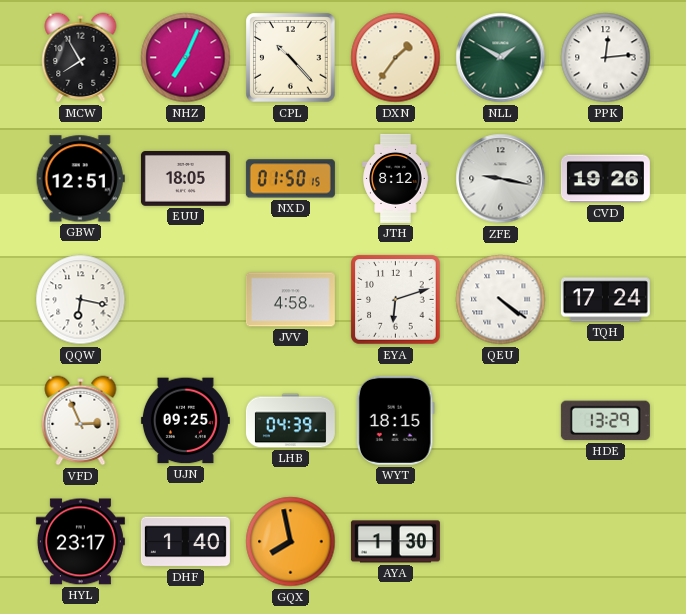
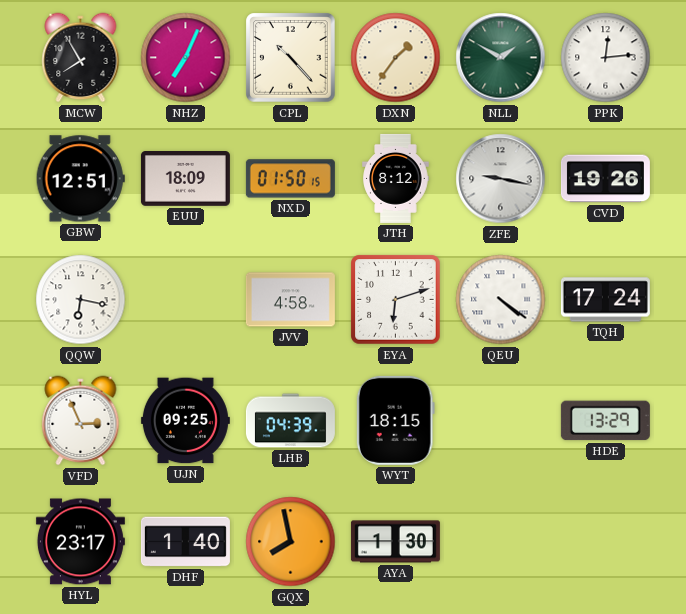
EUU: 18:05 -> 18:09 (185, 179)
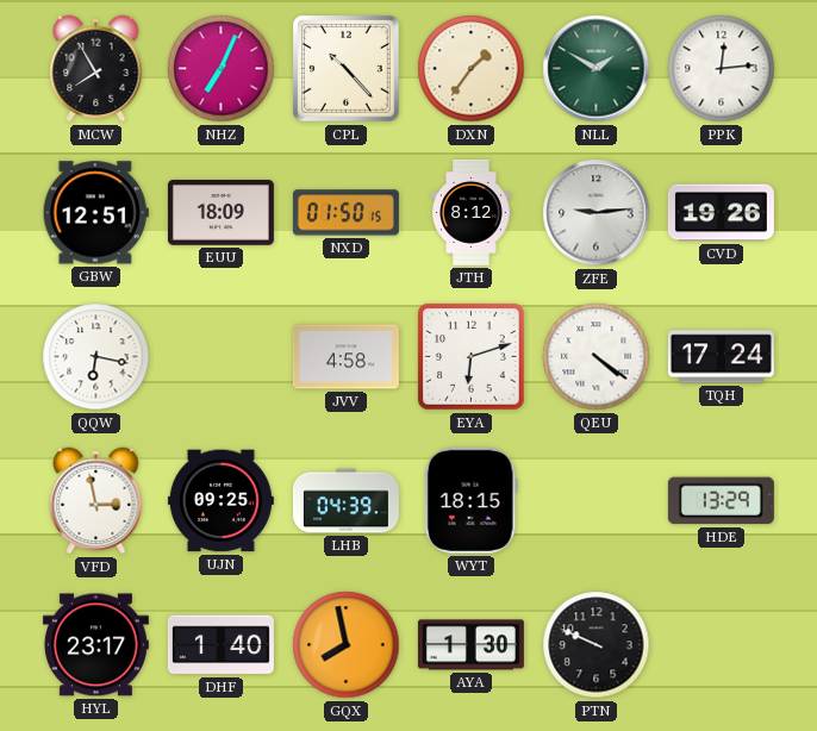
ZFE: 9:17 -> 9:14 (597, 213)
VFD: 2:56 -> 2:58 (96, 501)
PTN: none -> 9:49 (597, 645)
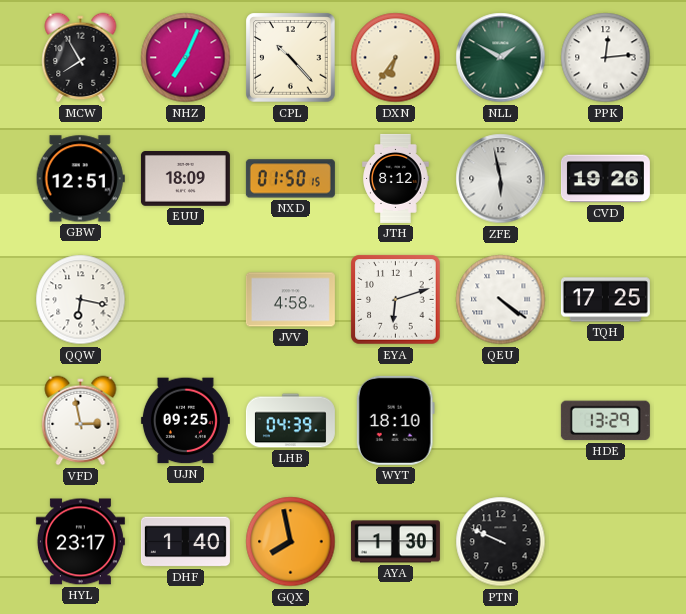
DXN: 1:36 -> 6:36 (396, 58)
ZFE: 9:14 -> 5:58 (501, 179)
TQH: 17:24 -> 17:25 (605, 300)
WYT: 18:15 -> 18:10 (395, 420)
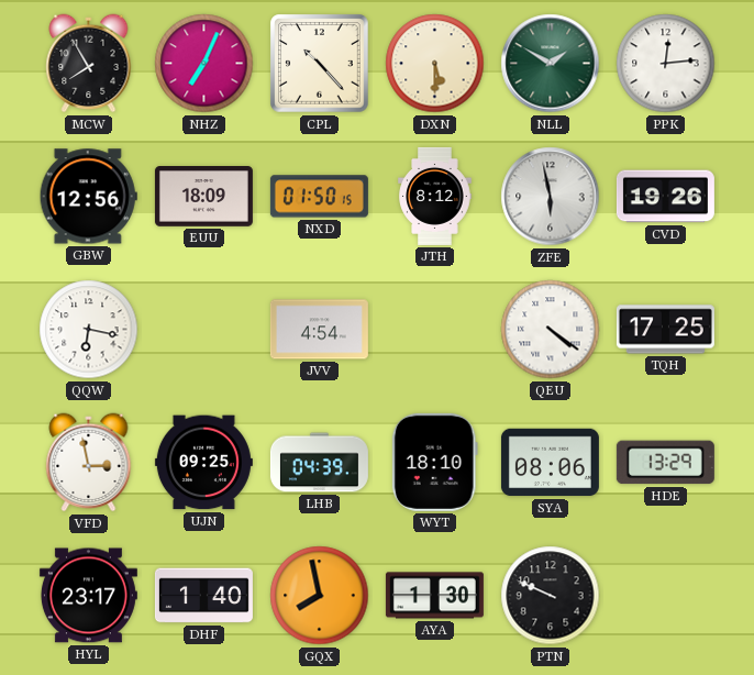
DXN: 6:36 -> 5:30 (435, 64)
GBW: 12:51 -> 12:56 (88, 197)
JVV: 4:58 -> 4:54 (319, 330)
EYA: 6:12 -> none (396, 300)
SYA: none -> 08:06 (550, 463)
